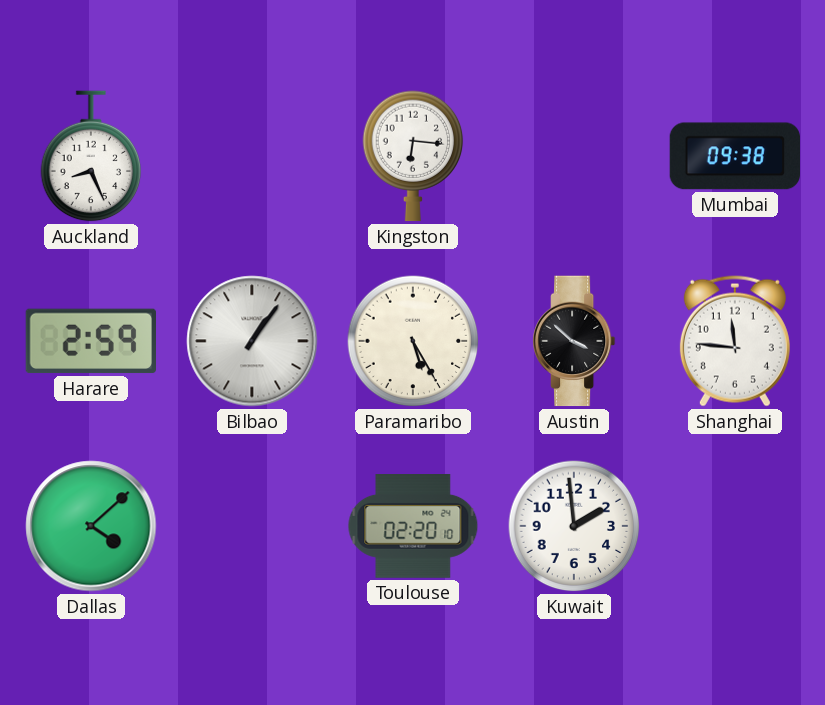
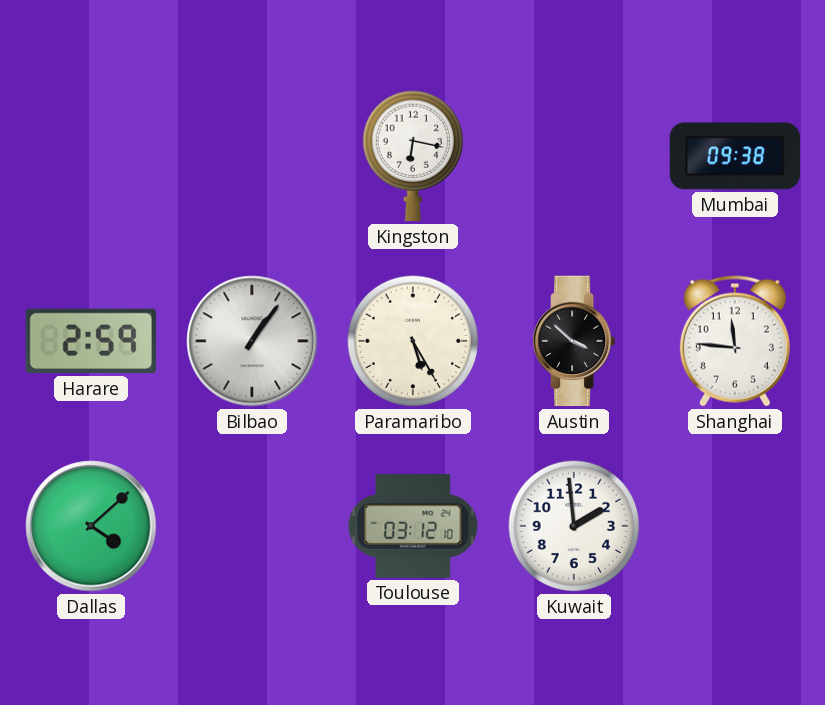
Auckland: 8:26 -> none (91, 156)
Kingston: 6:16 -> 6:17 (413, 156)
Toulouse: 02:20 -> 03:12 (413, 527)
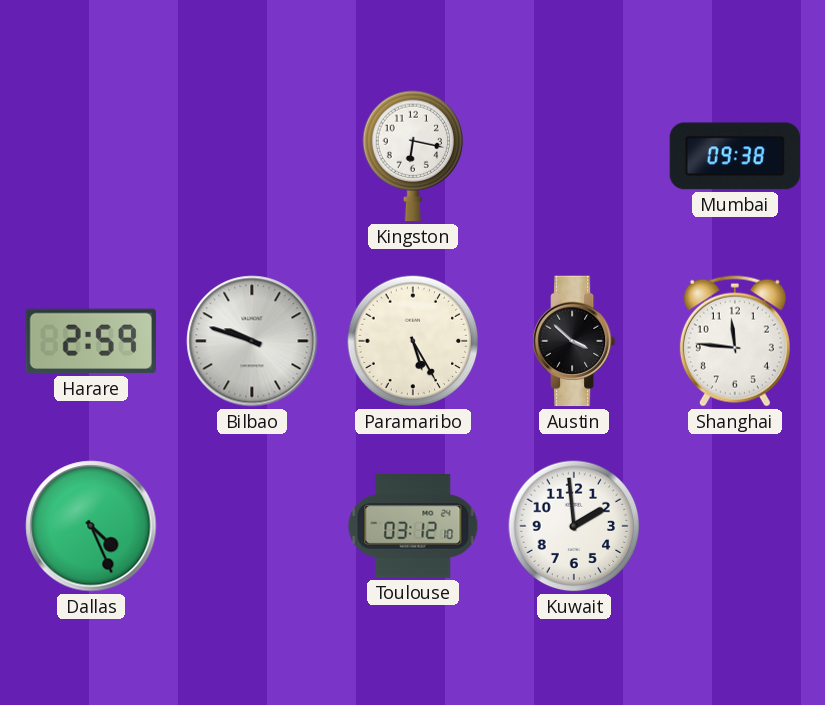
Bilbao: 1:06 -> 9:48 (252, 341)
Dallas: 4:08 -> 4:26 (91, 526)
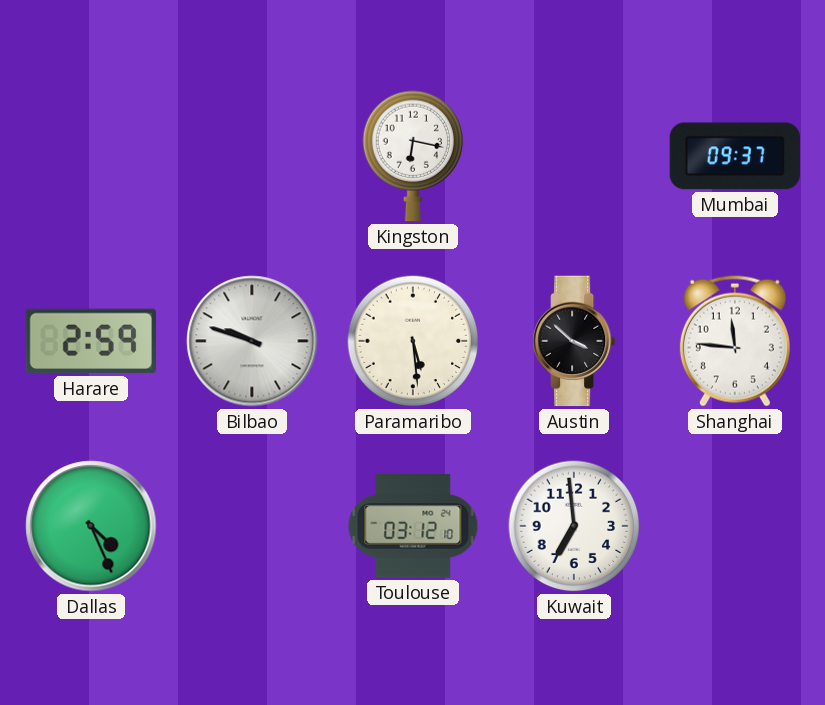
Mumbai: 09:38 -> 09:37 (735, 156)
Paramaribo: 5:25 -> 5:29 (413, 341)
Kuwait: 1:59 -> 6:59 (574, 526)
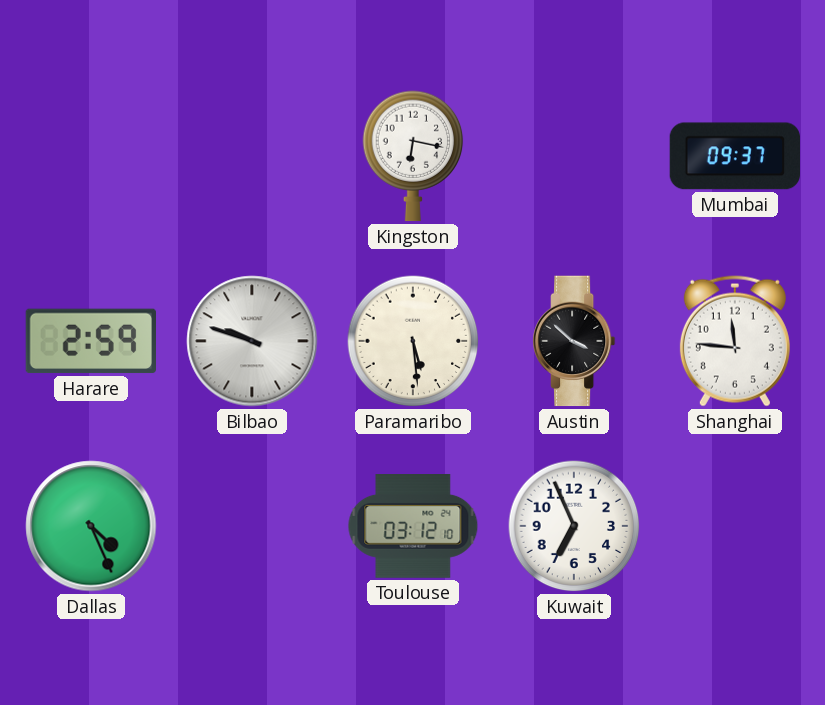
Kuwait: 6:59 -> 6:56 (574, 526)
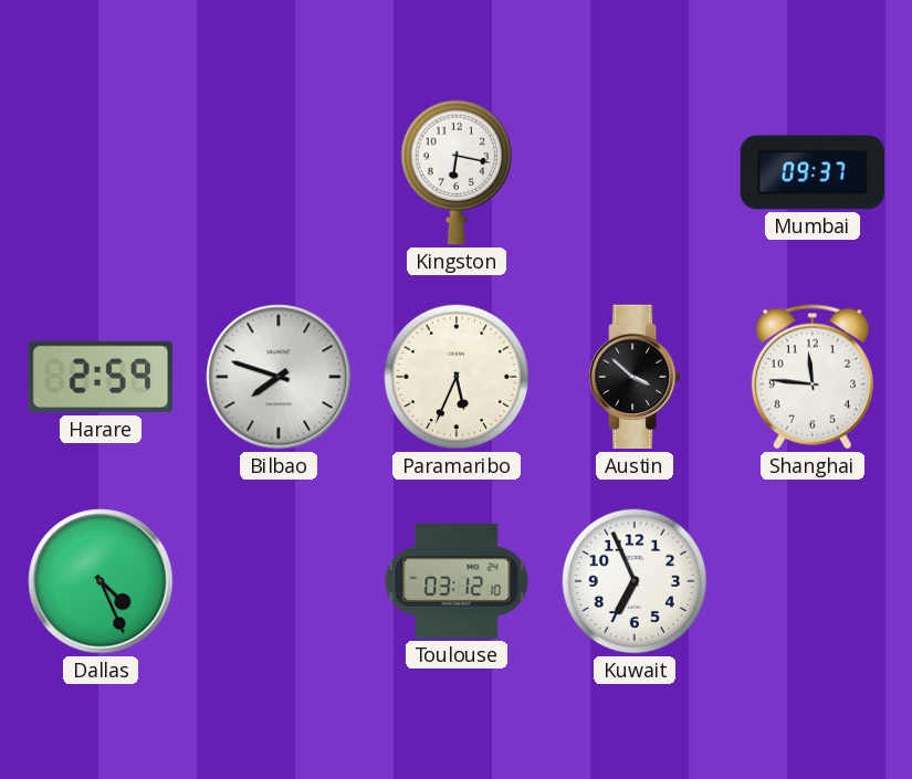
Bilbao: 9:48 -> 7:48 (279, 377)
Paramaribo: 5:29 -> 5:34 (457, 377)
